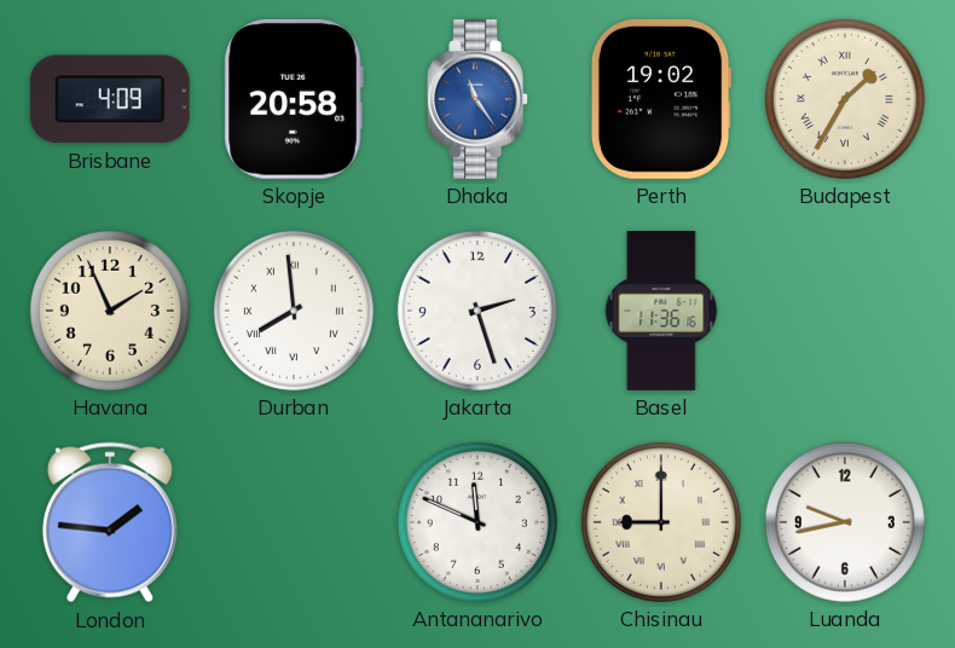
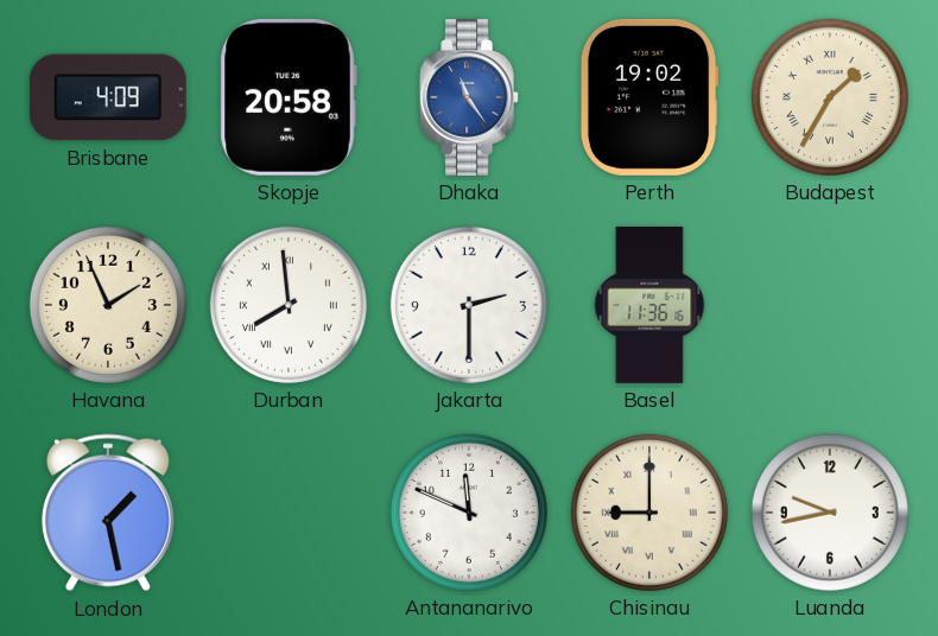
Jakarta: 2:27 -> 2:30 (469, 305)
London: 1:46 -> 1:28 (108, 513)
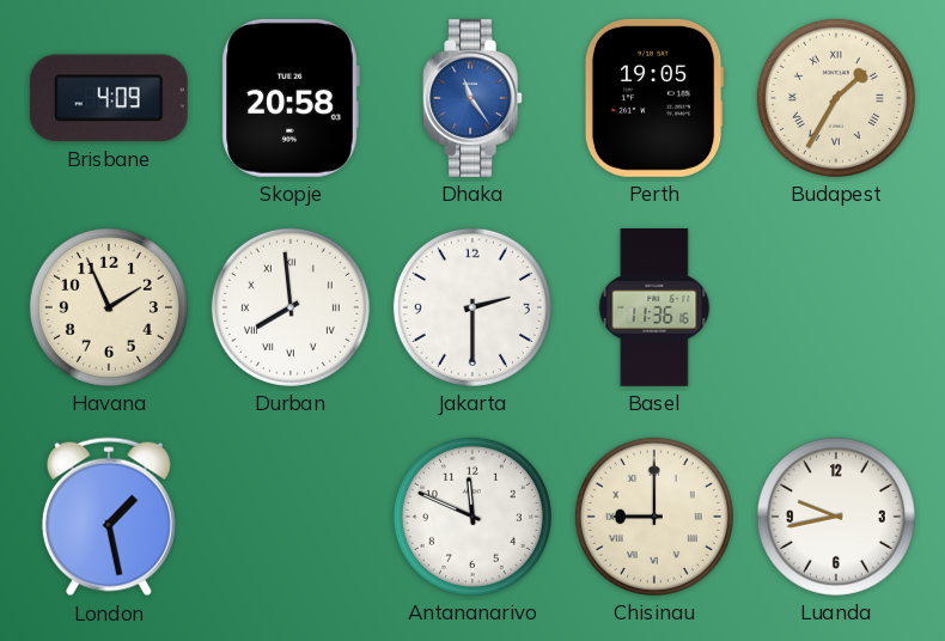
Perth: 19:02 -> 19:05 (654, 98)
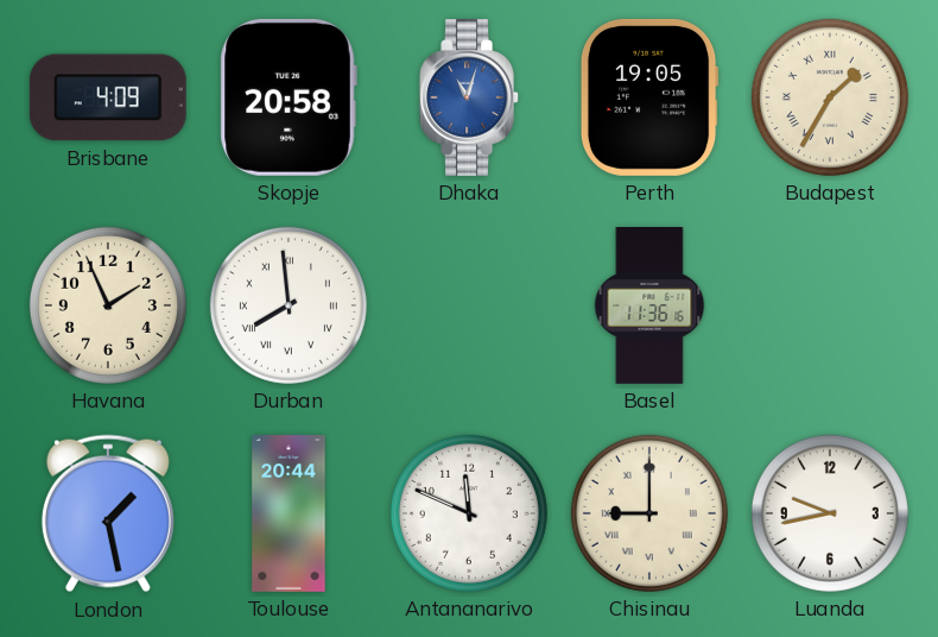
Dhaka: 11:24 -> 11:03 (469, 97)
Jakarta: 2:30 -> none (472, 307)
Toulouse: none -> 20:44 (289, 515)
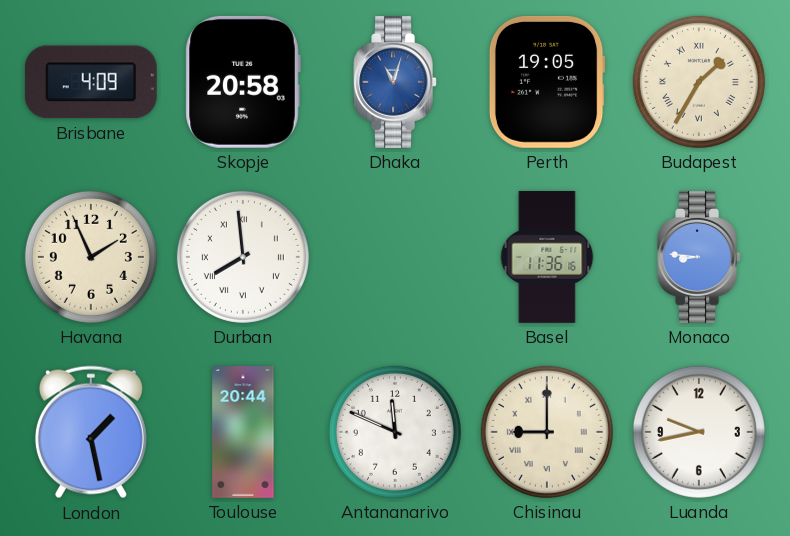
Monaco: none -> 8:46 (699, 257)
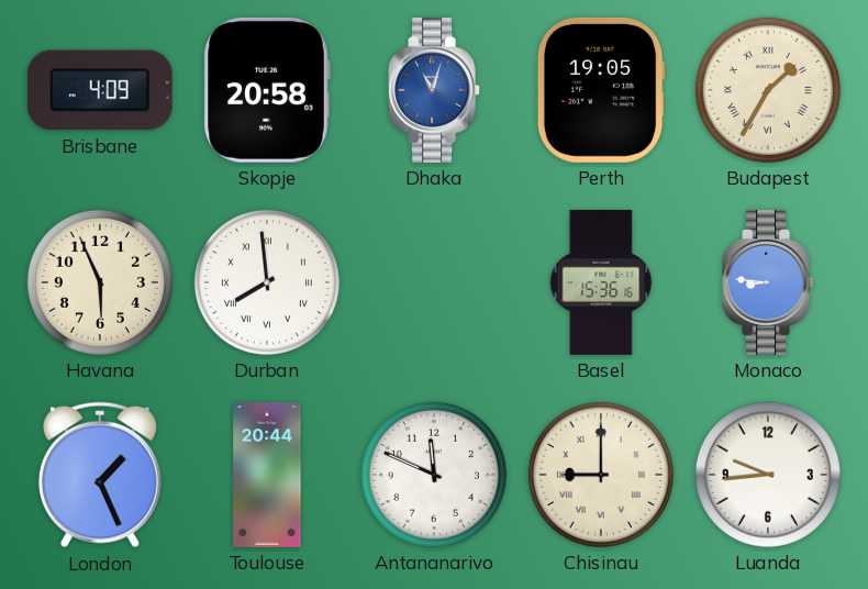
Havana: 1:56 -> 5:56 (100, 282)
Basel: 11:36 -> 15:36 (601, 284)
London: 1:28 -> 1:26 (100, 475)
Luanda: 9:43 -> 9:44 (768, 475)
